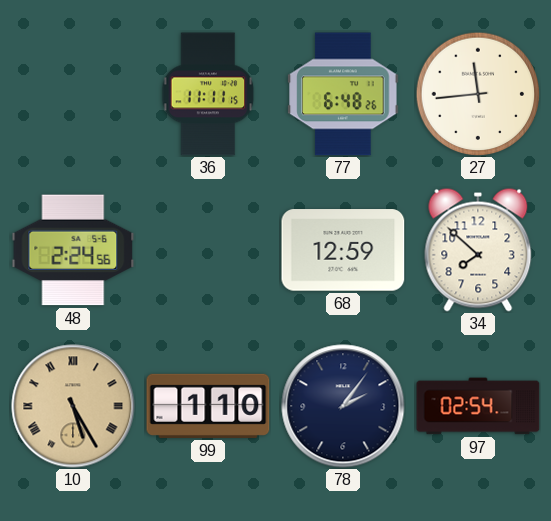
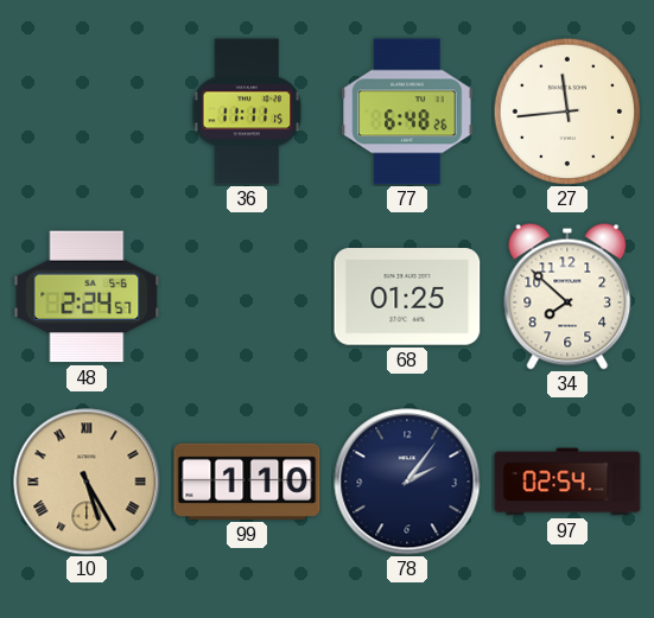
48: 2:24:56 -> 2:24:57 (87, 297)
68: 12:59 -> 01:25 (407, 297)
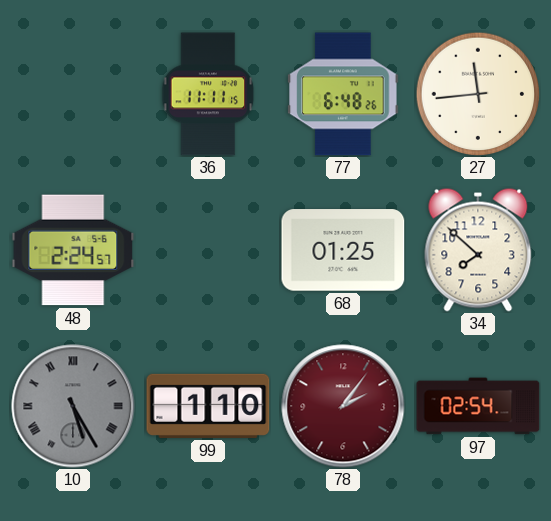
10 dial: champagne -> grey (73, 406)
78 dial: navy -> burgundy (343, 406)
